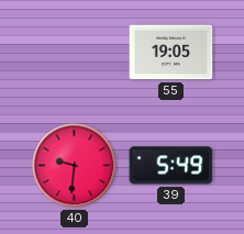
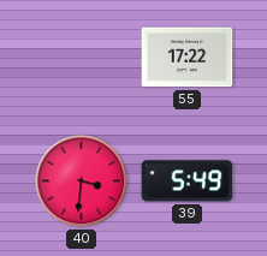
55: 19:05 -> 17:22 (188, 58)
40: 9:31 -> 3:31 (82, 181)
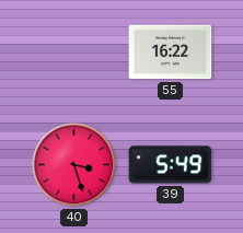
55: 17:22 -> 16:22 (171, 53)
40: 3:31 -> 3:27 (74, 165)
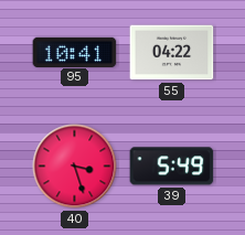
95: none -> 10:41 (75, 52)
55: 16:22 -> 04:22 (172, 53)
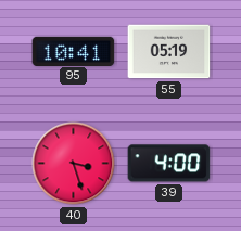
55: 04:22 -> 05:19 (169, 52)
39: 5:49 -> 4:00 (169, 164)
